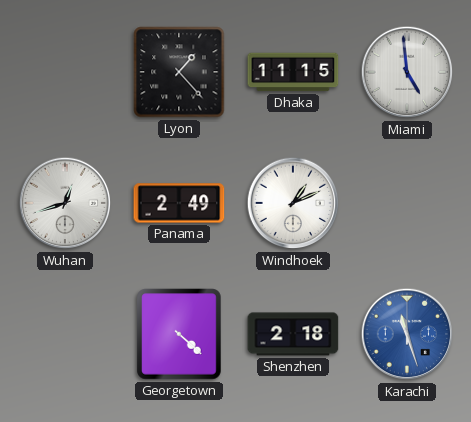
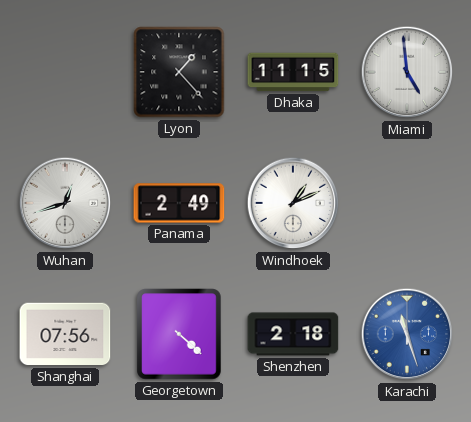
Shanghai: none -> 07:56 (65, 334)
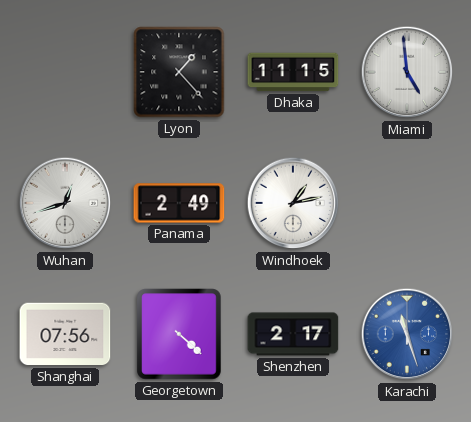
Windhoek: 1:11 -> 1:13 (293, 203)
Shenzhen: 2:18 -> 2:17 (293, 334)
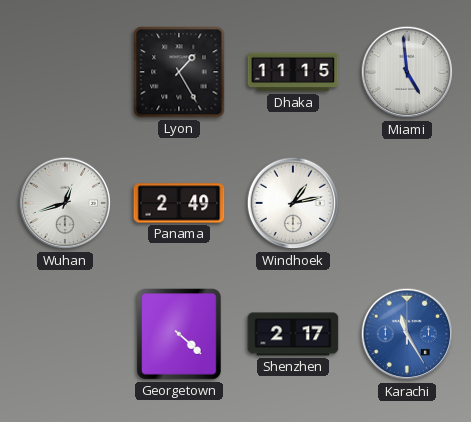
Lyon: 1:23 -> 1:25 (179, 72)
Shanghai: 07:56 -> none (65, 334)
Karachi: 11:27 -> 11:25 (407, 334)
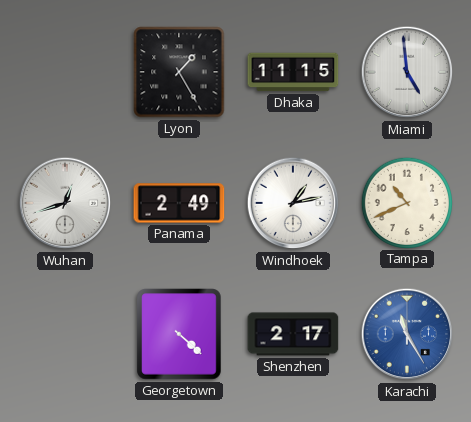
Tampa: none -> 10:41 (406, 202)
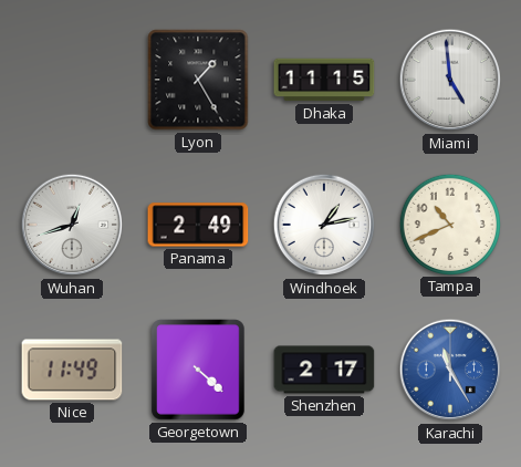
Nice: none -> 11:49 (72, 370)
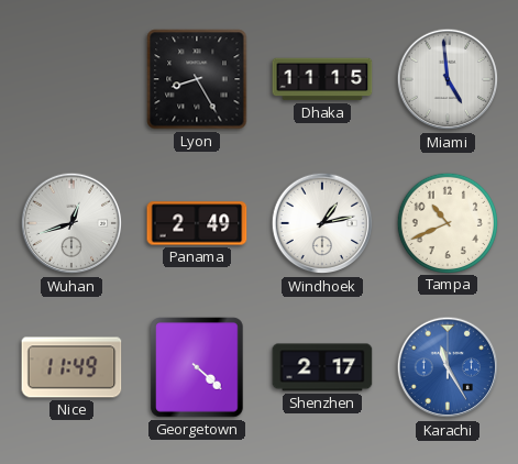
Lyon: 1:25 -> 8:25 (197, 79)
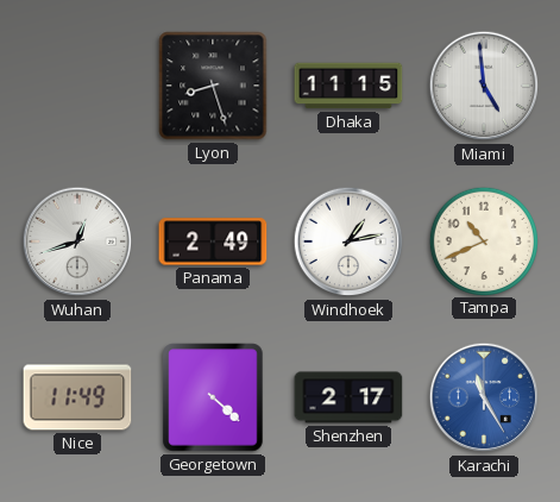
Lyon: 8:25 -> 8:27 (213, 86)
